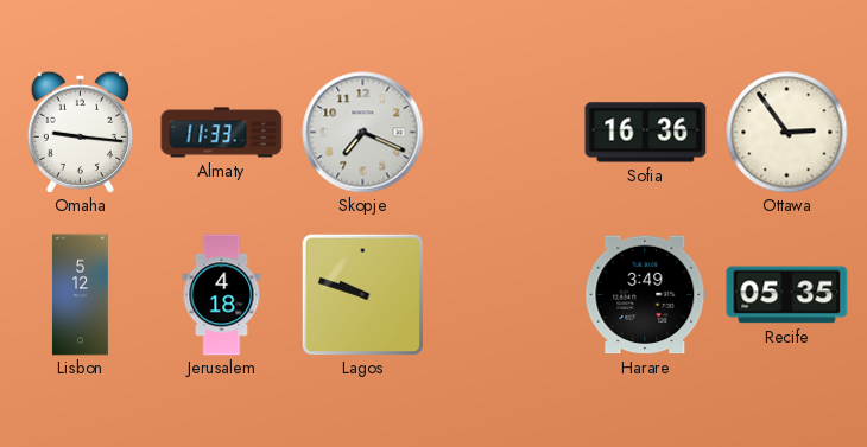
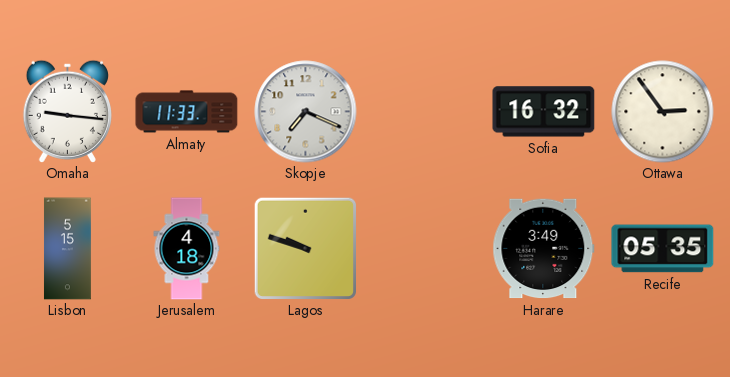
Sofia: 16:36 -> 16:32 (544, 112)
Lisbon: 5:12 -> 5:15 (67, 249)
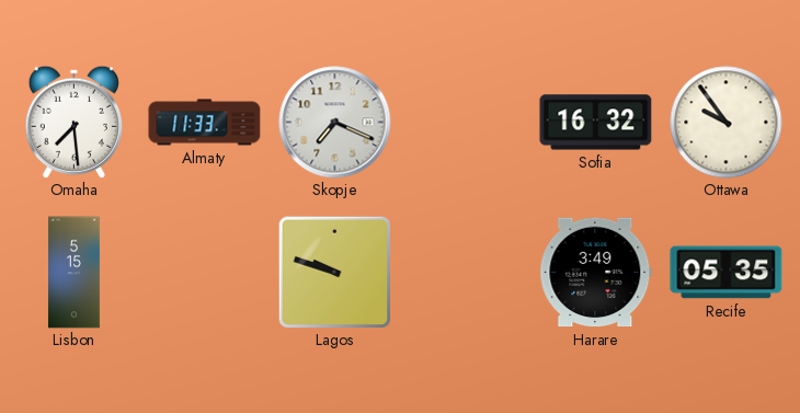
Omaha: 9:16 -> 7:29 (73, 122)
Ottawa: 2:54 -> 9:54 (727, 123)
Jerusalem: 4:18 -> none (187, 249)
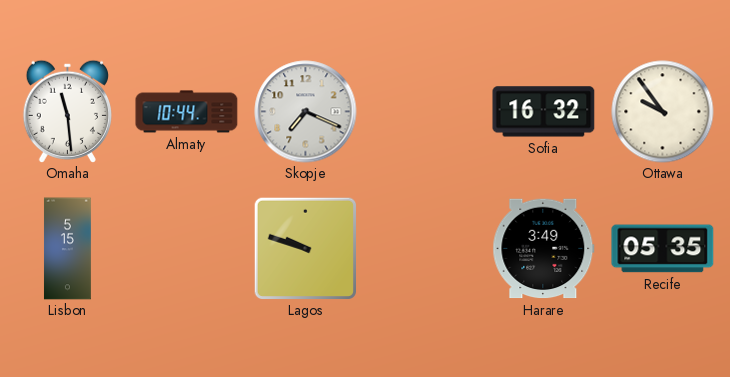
Omaha: 7:29 -> 11:29 (67, 111)
Almaty: 11:33 -> 10:44 (187, 112)
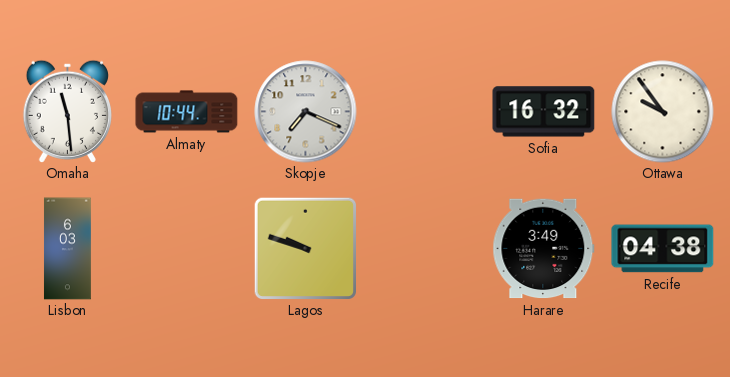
Lisbon: 5:15 -> 6:03 (67, 249)
Recife: 05:35 -> 04:38 (663, 249)
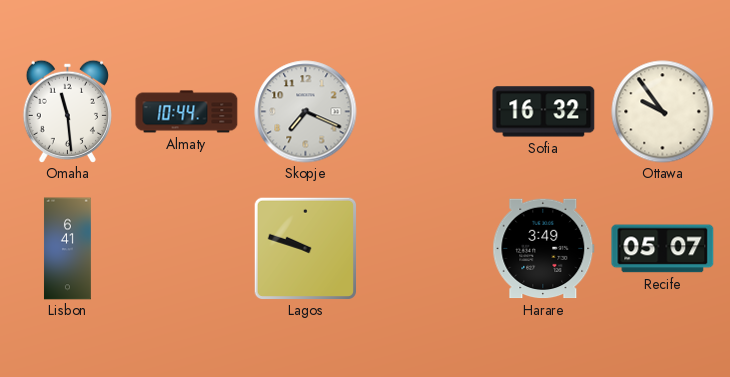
Lisbon: 6:03 -> 6:41 (67, 249)
Recife: 04:38 -> 05:07 (663, 249)
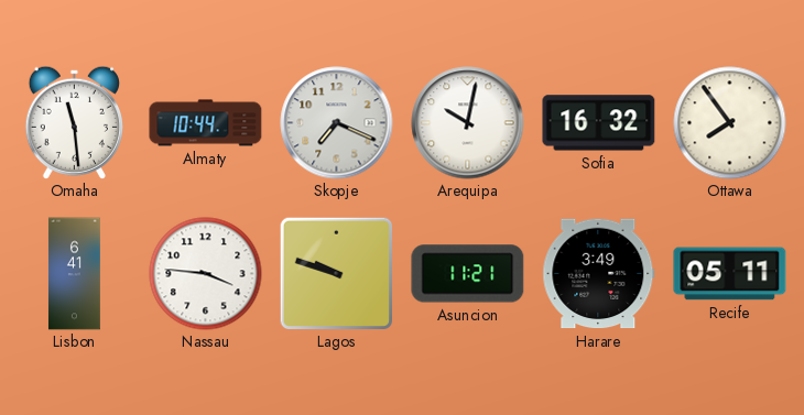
Arequipa: none -> 10:02 (468, 123)
Ottawa: 9:54 -> 7:54 (730, 123)
Nassau: none -> 3:46 (206, 274)
Asuncion: none -> 11:21 (468, 274)
Recife: 05:07 -> 05:11 (730, 274)
